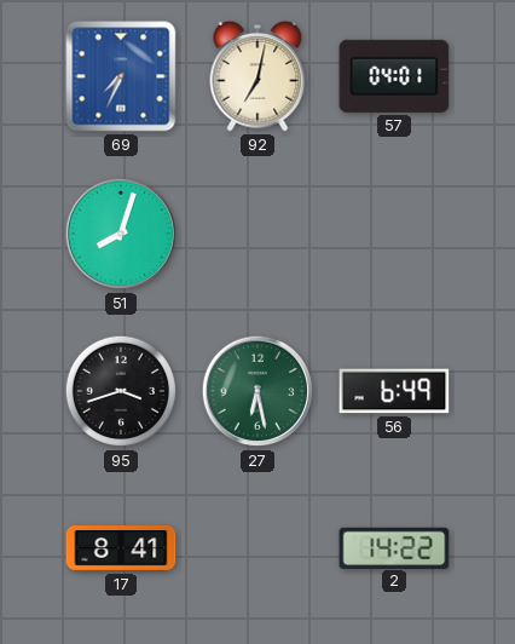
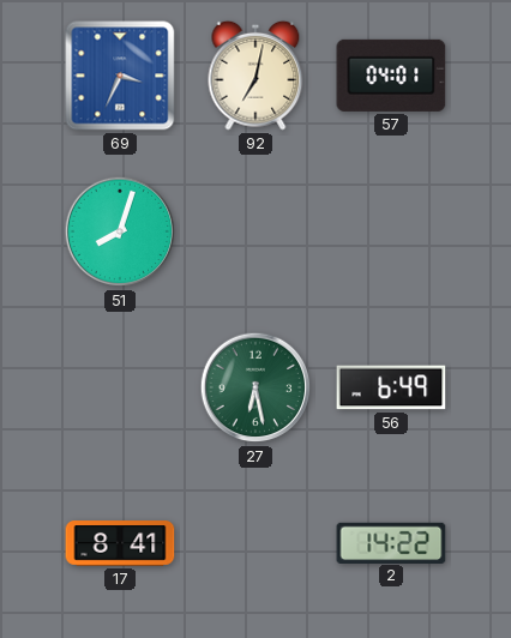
69: 7:34 -> 3:34 (120, 76)
95: 3:42 -> none (121, 391)
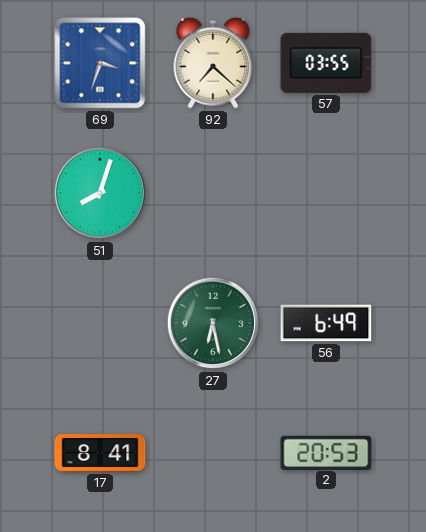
69: 3:34 -> 3:33 (100, 63)
92: 7:02 -> 7:22 (213, 63)
57: 04:01 -> 03:55 (326, 63)
2: 14:22 -> 20:53 (326, 452)
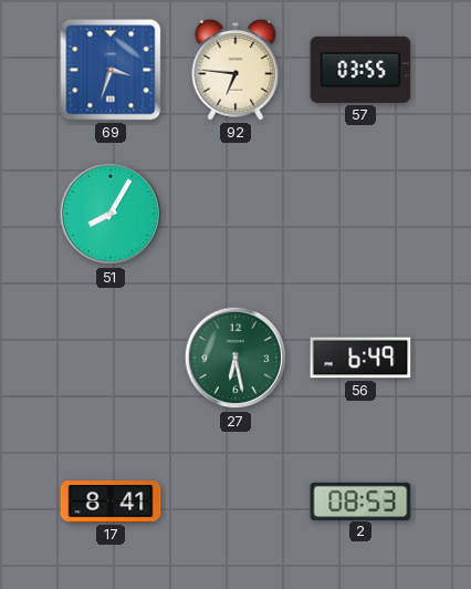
92: 7:22 -> 6:46 (236, 70)
51: 8:03 -> 8:05 (111, 214)
2: 20:53 -> 08:53 (360, 500)
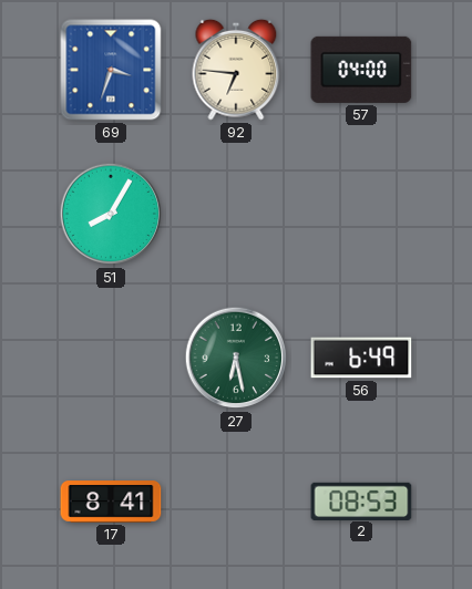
57: 03:55 -> 04:00 (361, 70)
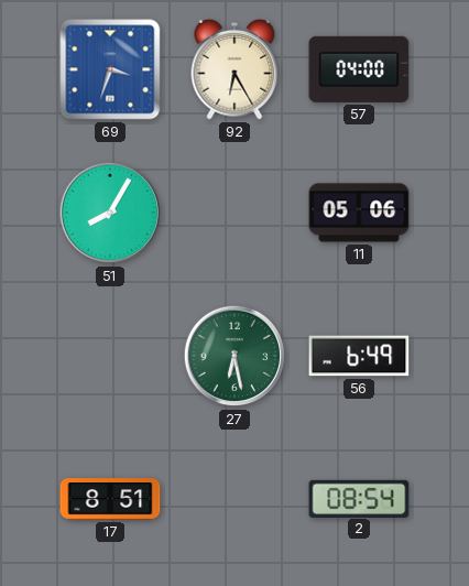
92: 6:46 -> 6:25 (234, 69)
11: none -> 05:06 (359, 213)
17: 8:41 -> 8:51 (110, 499)
2: 08:53 -> 08:54 (359, 498)
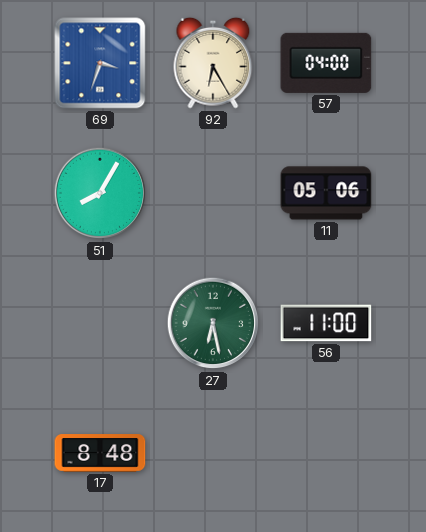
56: 6:49 -> 11:00 (326, 323)
17: 8:51 -> 8:48 (100, 453)
2: 08:54 -> none (359, 498)
